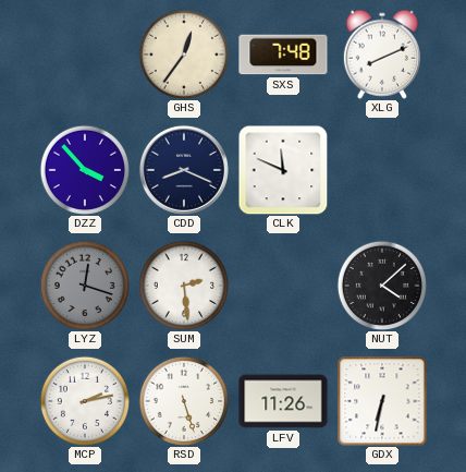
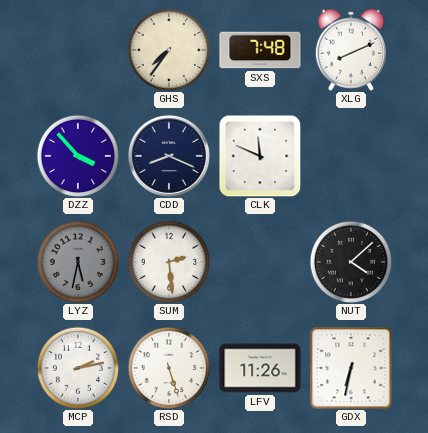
GHS: 12:36 -> 7:36 (168, 49)
LYZ: 12:18 -> 5:32 (77, 261)
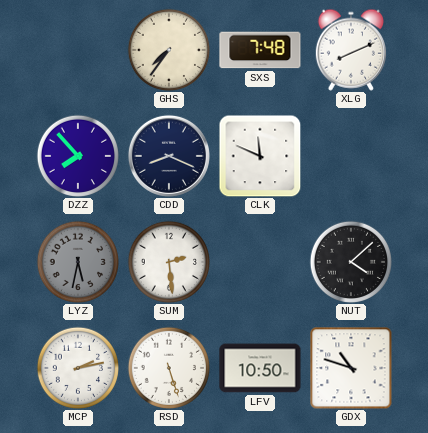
DZZ: 3:53 -> 7:53 (77, 155)
LFV: 11:26 -> 10:50 (260, 368)
GDX: 6:32 -> 10:48 (351, 368)
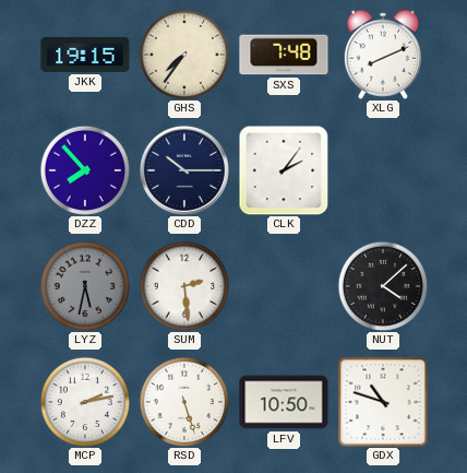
JKK: none -> 19:15 (85, 55)
CDD: 8:19 -> 10:15 (184, 170)
CLK: 11:49 -> 2:06 (284, 170)
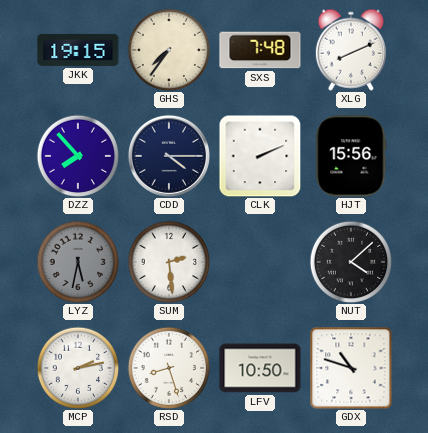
CDD: 10:15 -> 4:15 (169, 156)
CLK: 2:06 -> 2:11 (260, 156)
HJT: none -> 15:56 (351, 156)
RSD: 5:27 -> 8:27 (168, 367)
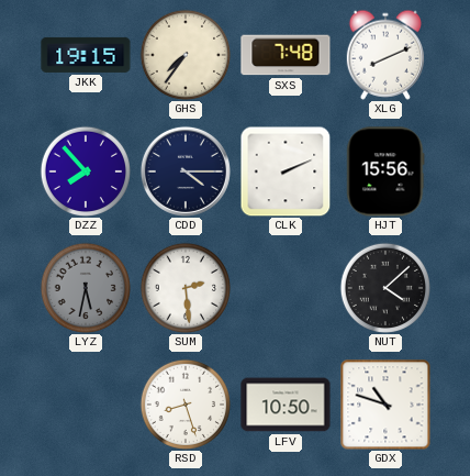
MCP: 2:13 -> none (77, 367)
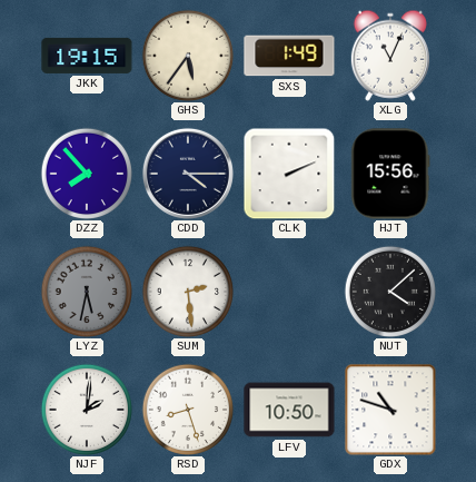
GHS: 7:36 -> 5:36 (187, 55)
SXS: 7:48 -> 1:49 (289, 56)
XLG: 8:11 -> 11:04 (390, 56)
NJF: none -> 2:01 (86, 409)
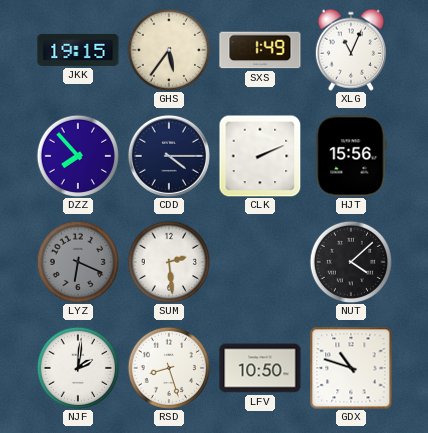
LYZ: 5:32 -> 6:19 (77, 261)
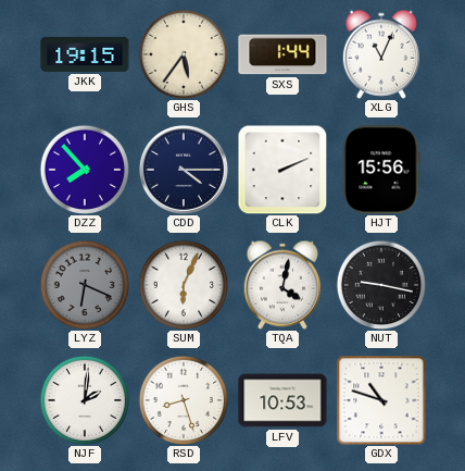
SXS: 1:49 -> 1:44 (282, 54)
SUM: 2:29 -> 6:04 (183, 284)
TQA: none -> 4:02 (282, 285)
NUT: 4:08 -> 9:17 (380, 284)
LFV: 10:50 -> 10:53 (282, 400)
